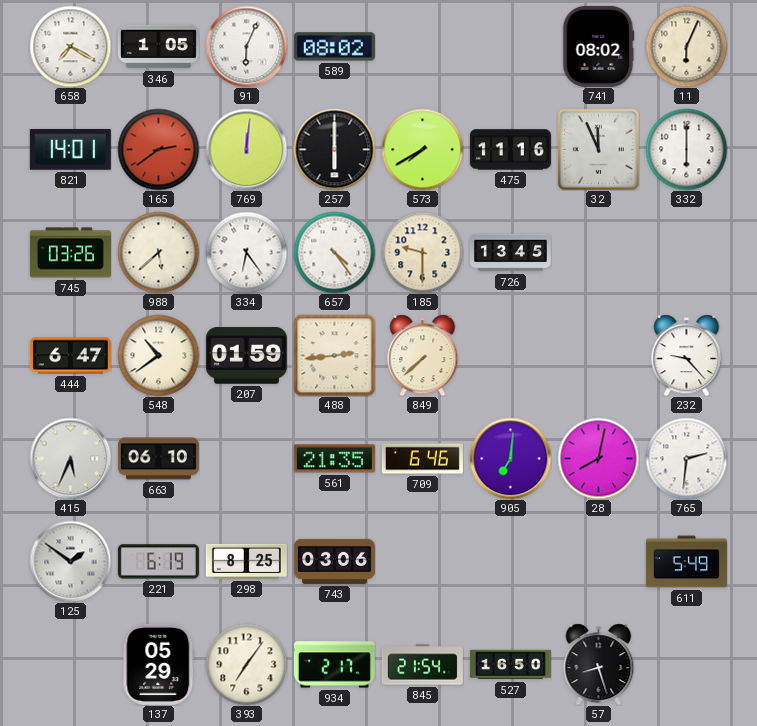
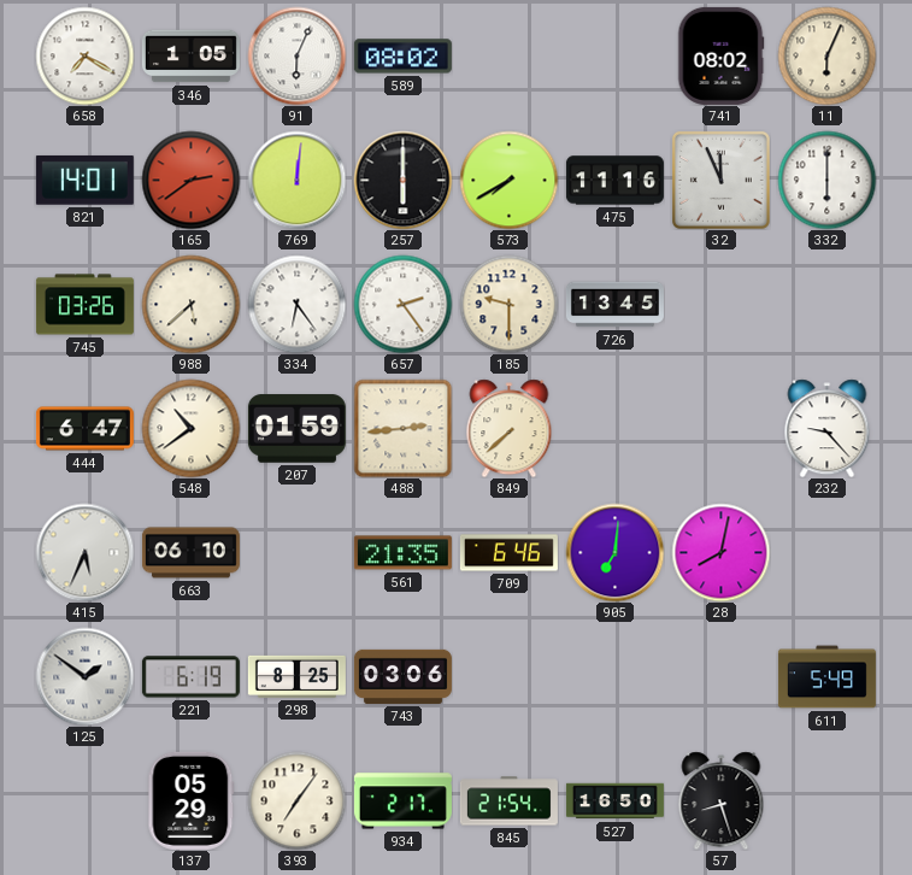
657: 4:24 -> 2:24 (402, 304)
765: 2:31 -> none (686, 458)
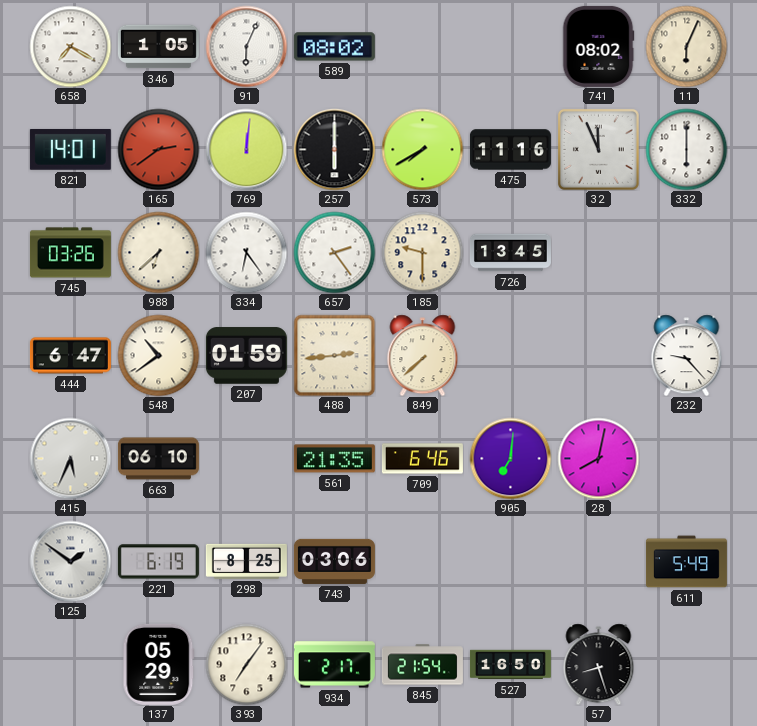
988: 5:38 -> 6:38 (158, 252)
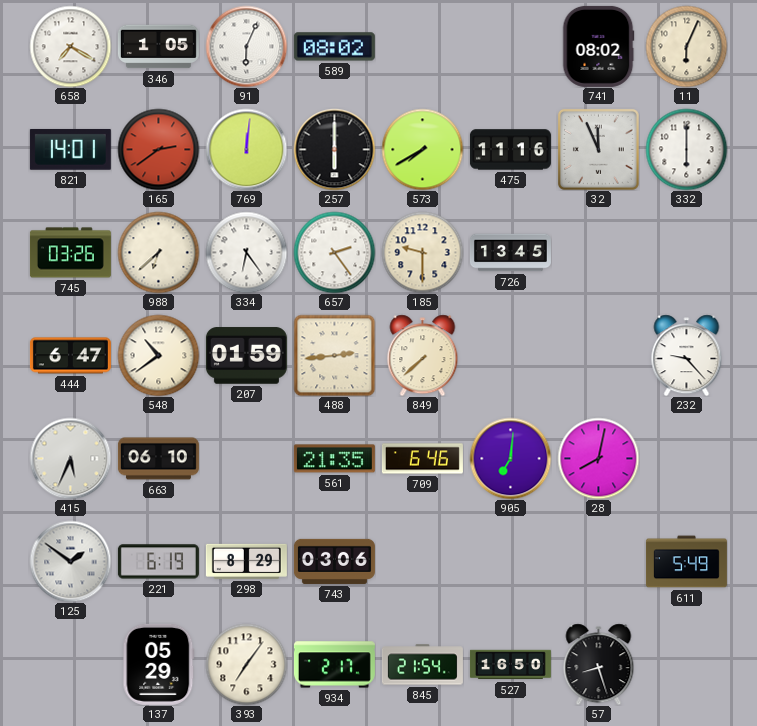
298: 8:25 -> 8:29 (246, 561)
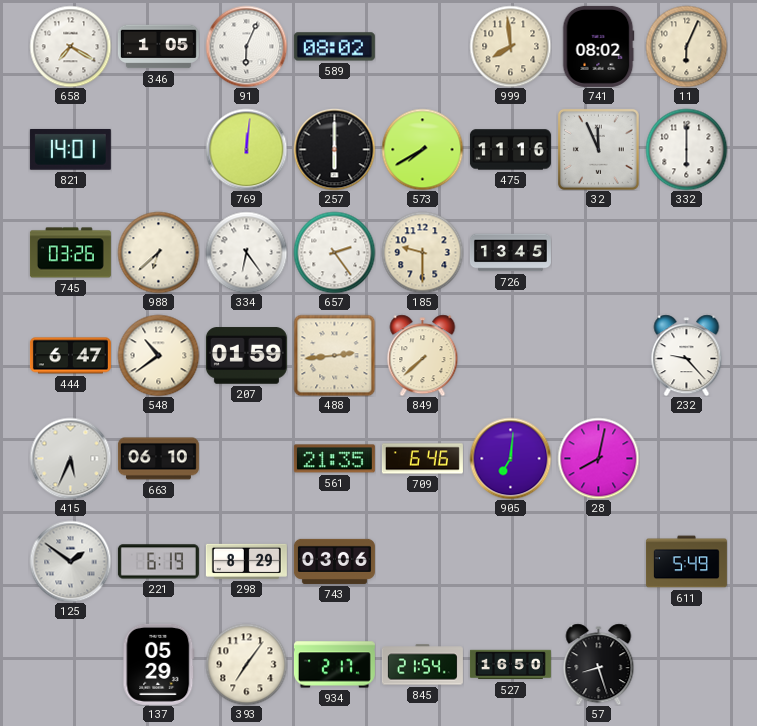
999: none -> 7:59 (510, 46)
165: 2:39 -> none (158, 149)
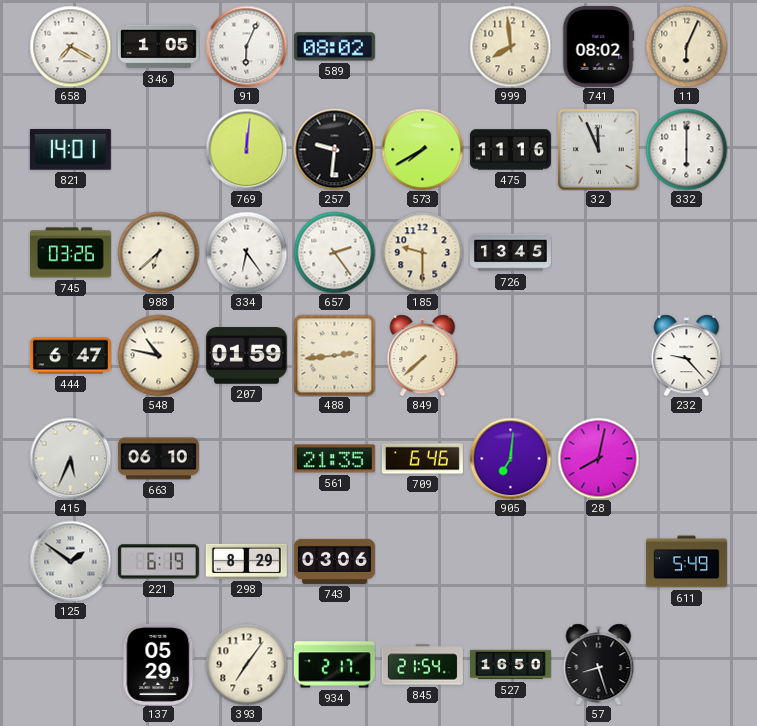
257: 6:00 -> 9:31 (334, 149)
548: 10:39 -> 10:47 (158, 355)
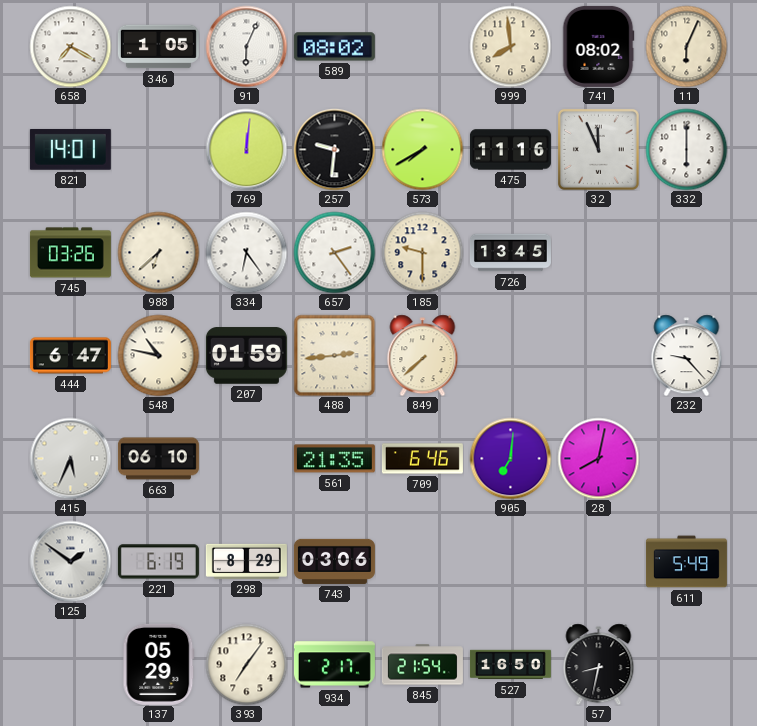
57: 8:27 -> 8:32 (599, 664)
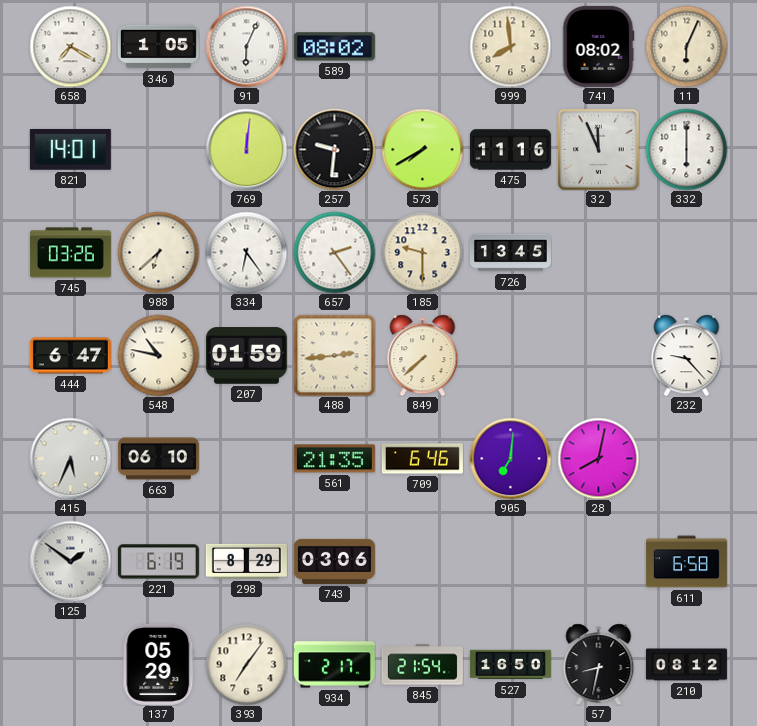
611: 5:49 -> 6:58 (686, 562)
210: none -> 08:12 (686, 665)
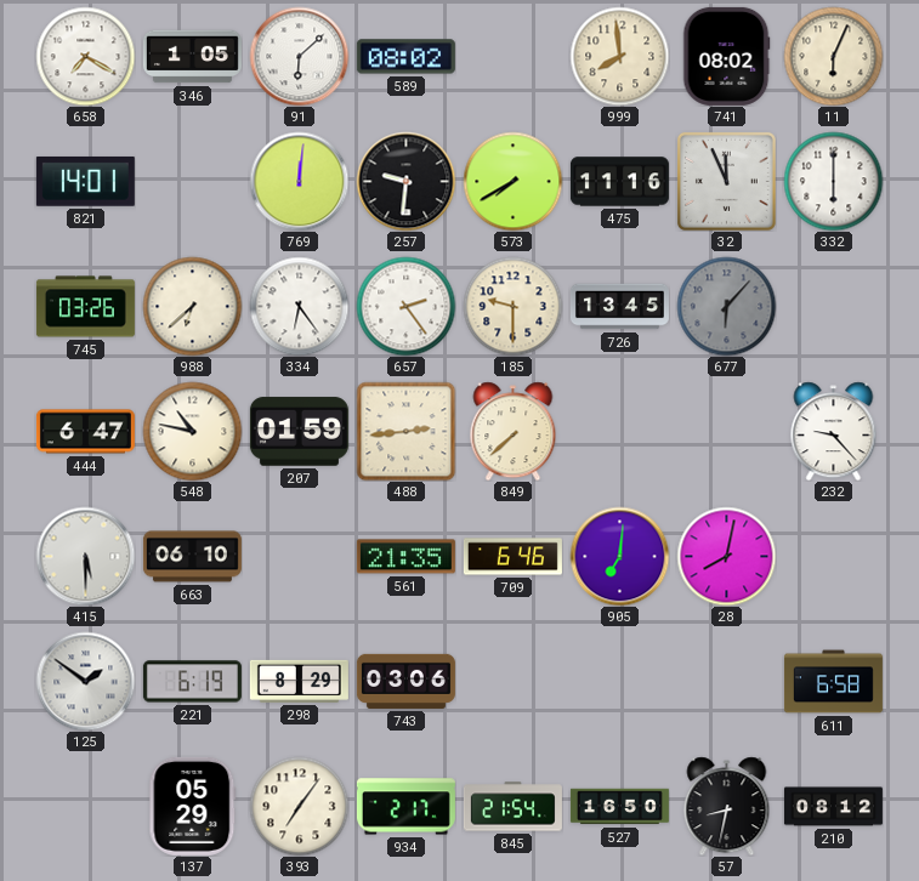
91: 6:04 -> 6:08 (299, 56)
677: none -> 6:07 (726, 306)
415: 5:34 -> 5:30 (85, 556)
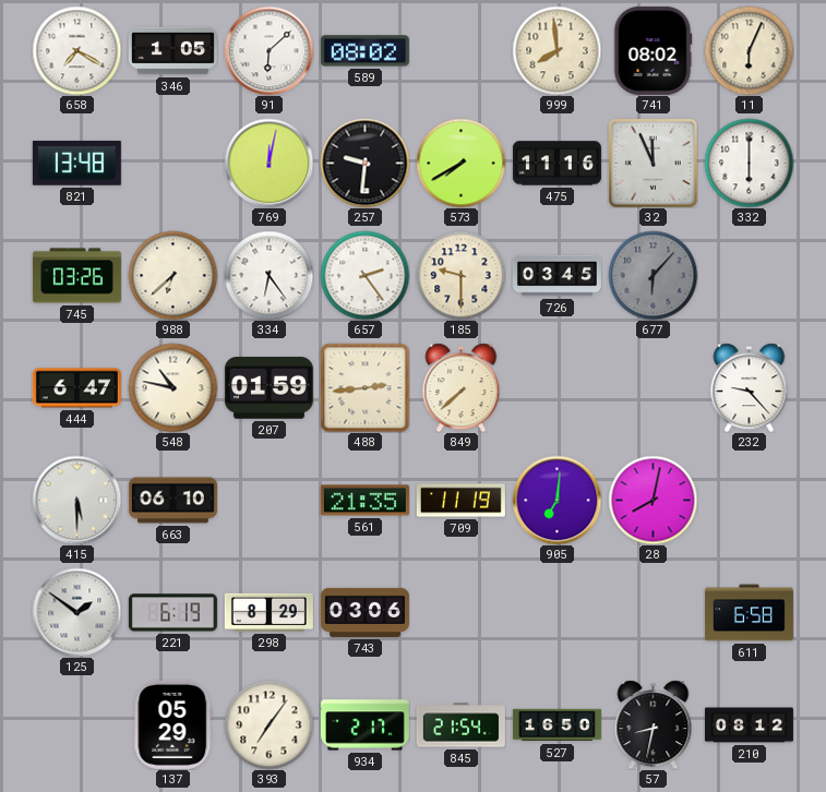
821: 14:01 -> 13:48 (76, 163)
769: 12:01 -> 12:02 (268, 163)
726: 13:45 -> 03:45 (556, 276)
709: 6:46 -> 11:19 (460, 501)
